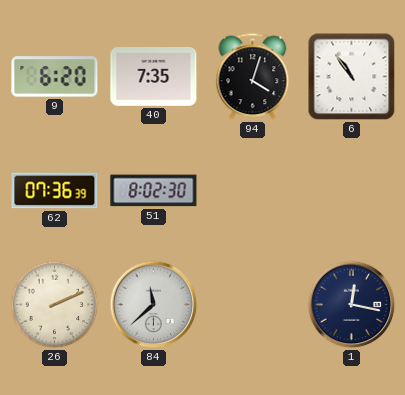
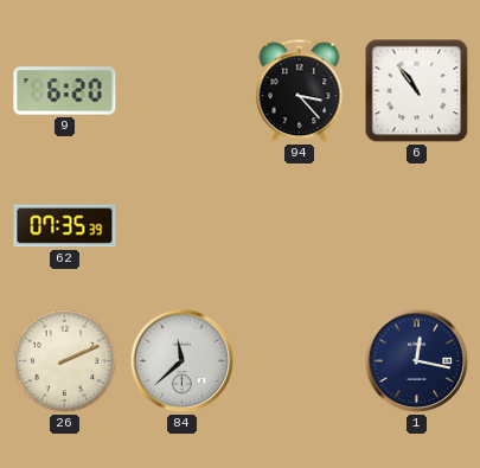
40: 7:35 -> none (154, 77)
94: 4:03 -> 3:23 (300, 91)
62: 07:36 -> 07:35 (65, 226)
51: 8:02 -> none (154, 191)
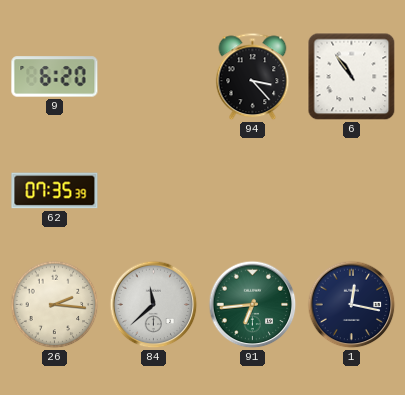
26: 2:11 -> 2:16 (55, 305)
91: none -> 6:44 (253, 305)
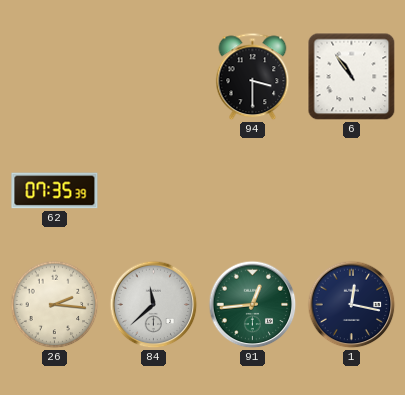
9: 6:20 -> none (55, 77)
94: 3:23 -> 3:30 (253, 77)
91: 6:44 -> 12:44 (253, 305)
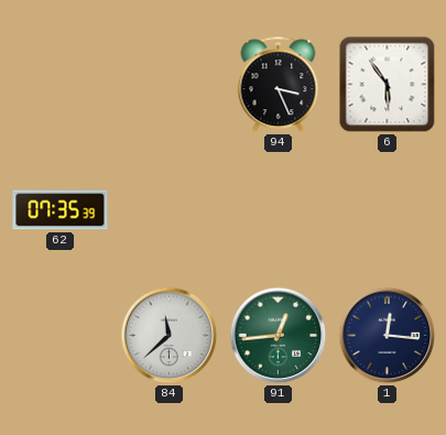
94: 3:30 -> 3:26 (279, 85)
6: 10:54 -> 5:54 (388, 85)
26: 2:16 -> none (55, 305)
1: 12:17 -> 12:16 (388, 336)
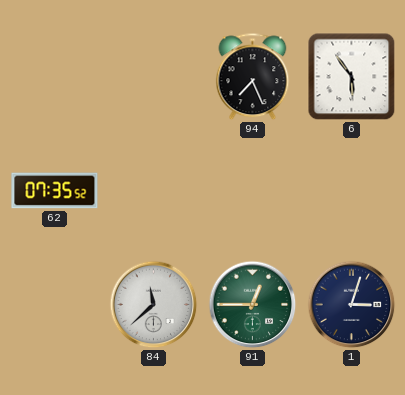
94: 3:26 -> 7:26 (253, 77)
62: 07:35:39 -> 07:35:52 (55, 191)
91: 12:44 -> 12:45 (253, 305)
1: 12:16 -> 3:03 (352, 305)
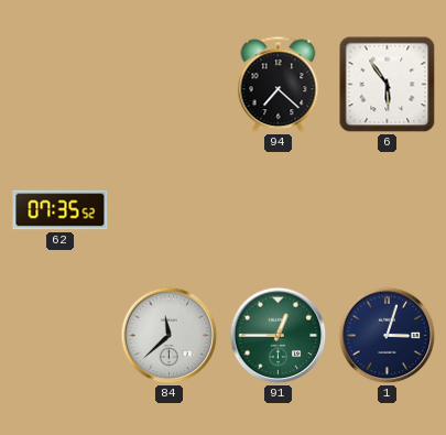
94: 7:26 -> 7:22 (279, 85)
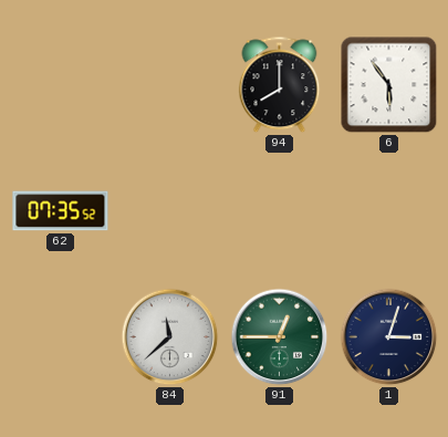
94: 7:22 -> 8:00 (280, 85)
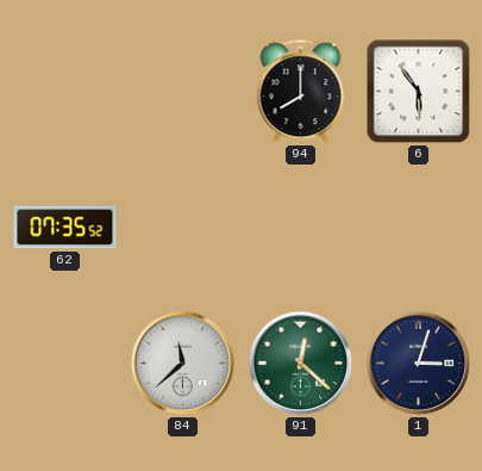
91: 12:45 -> 12:22 (301, 364)
